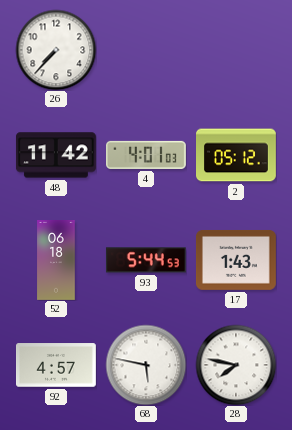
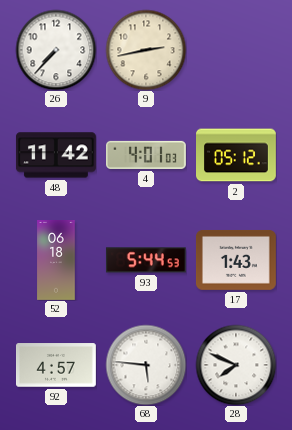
9: none -> 2:43 (146, 50)
68: 5:47 -> 5:46 (146, 365)
28: 7:47 -> 7:49 (236, 365)
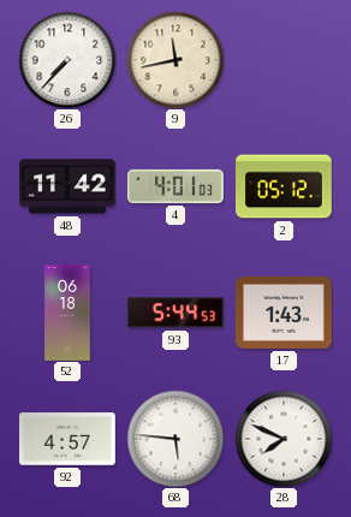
9: 2:43 -> 11:43 (175, 60)
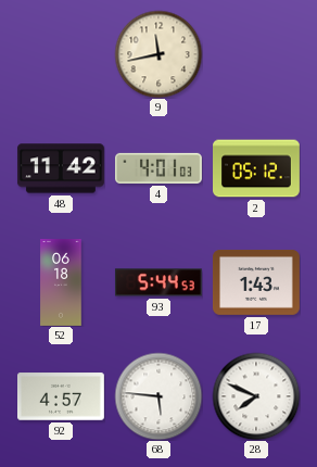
26: 7:37 -> none (67, 60)
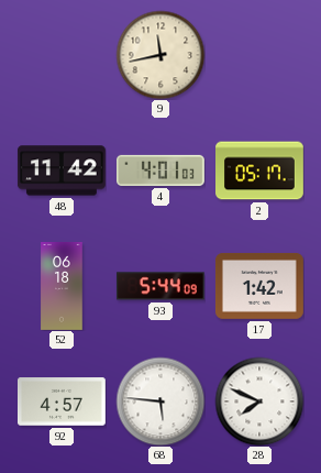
2: 05:12 -> 05:17 (261, 170)
93: 5:44:53 -> 5:44:09 (160, 286)
17: 1:43 -> 1:42 (259, 286)
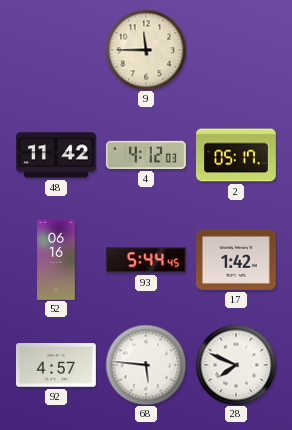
9: 11:43 -> 11:45 (146, 50)
4: 4:01 -> 4:12 (147, 155)
52: 06:18 -> 06:16 (56, 261)
93: 5:44:09 -> 5:44:45 (146, 260)
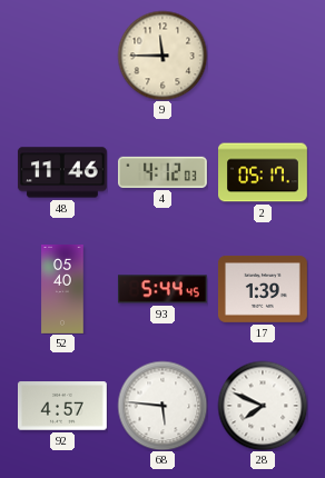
48: 11:42 -> 11:46 (62, 172)
52: 06:16 -> 05:40 (62, 290)
17: 1:42 -> 1:39 (263, 289)
